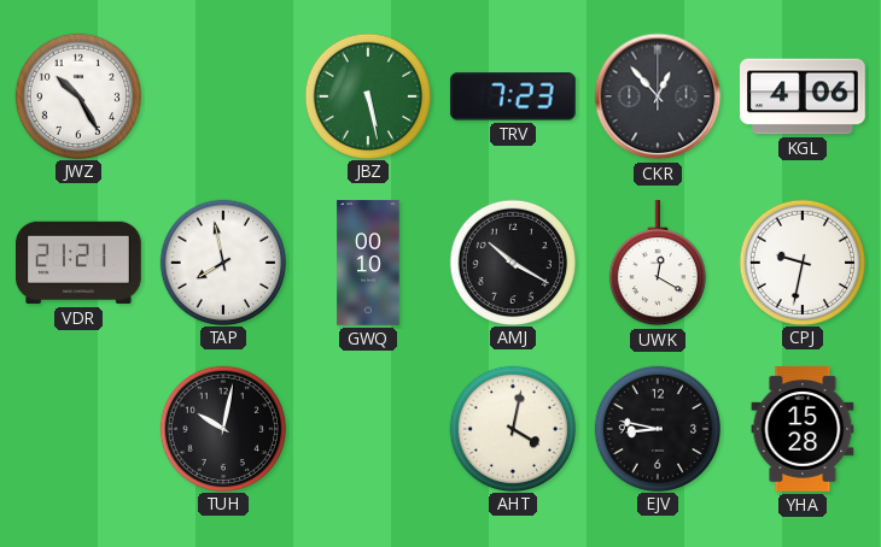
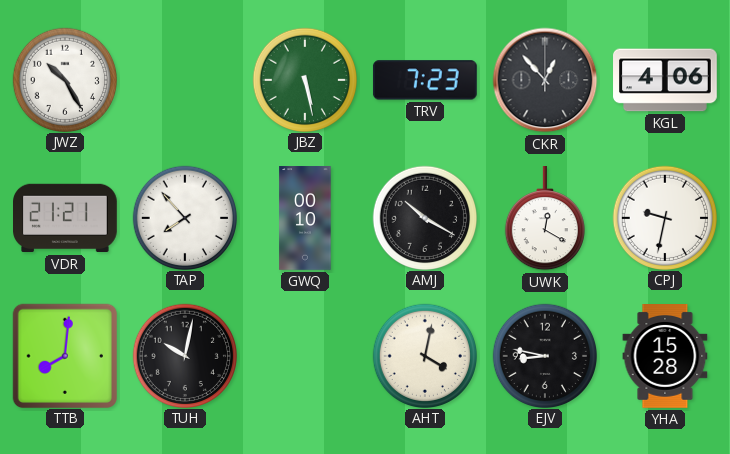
TAP: 7:58 -> 7:53 (184, 217)
TTB: none -> 8:01 (64, 355)
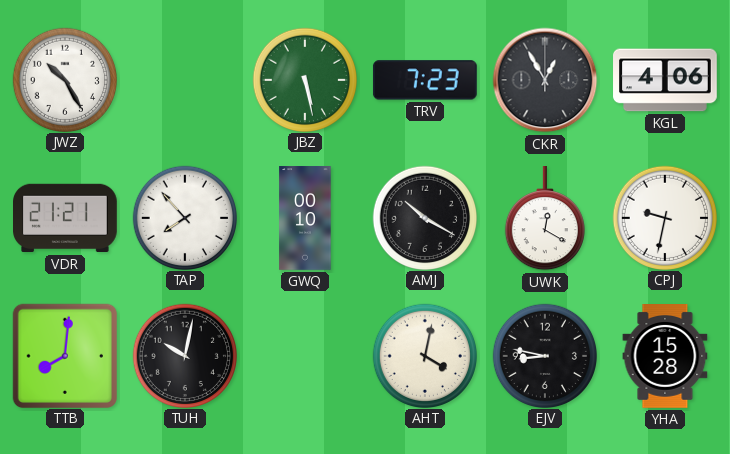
CKR: 12:53 -> 12:55 (545, 80)
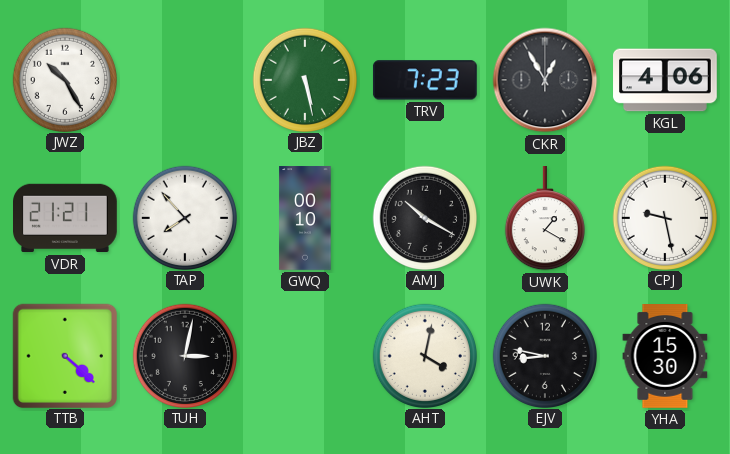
UWK: 12:20 -> 1:20 (545, 219)
CPJ: 9:32 -> 9:28 (664, 217)
TTB: 8:01 -> 4:22 (64, 355)
TUH: 10:02 -> 3:02 (184, 355)
YHA: 15:28 -> 15:30 (665, 357)
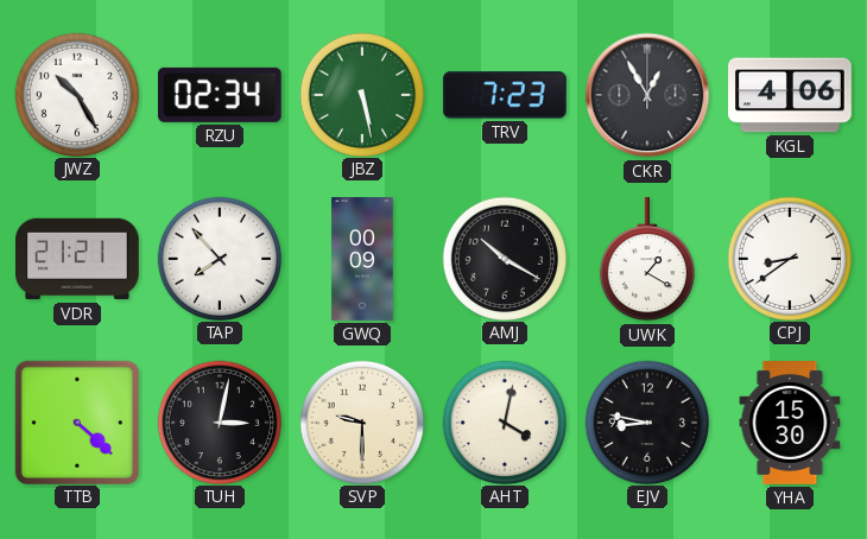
RZU: none -> 02:34 (220, 95)
GWQ: 00:10 -> 00:09 (362, 259)
CPJ: 9:28 -> 8:39 (789, 258)
SVP: none -> 9:30 (361, 421)
